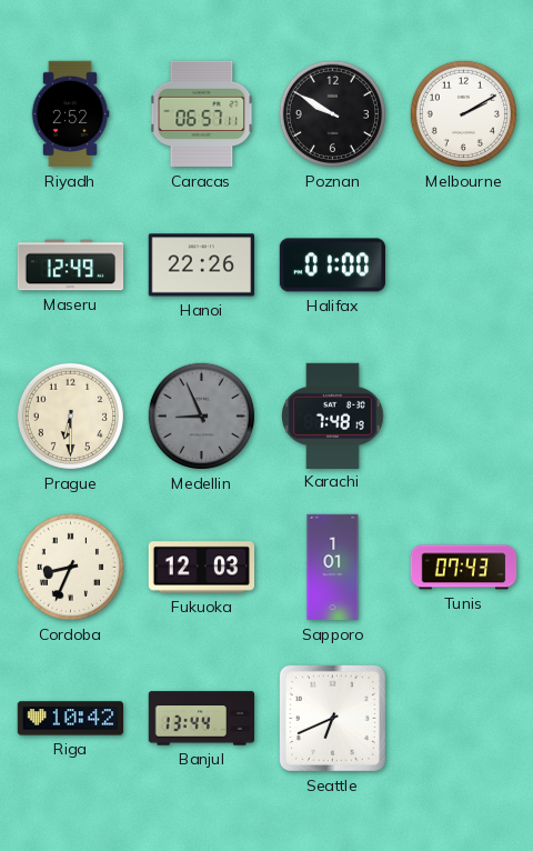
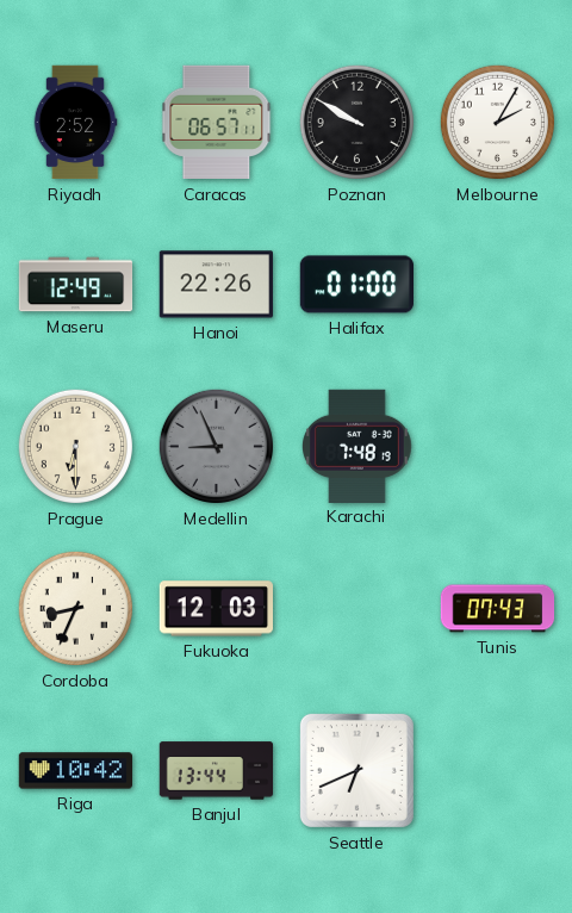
Melbourne: 2:10 -> 2:05 (497, 122)
Sapporo: 1:01 -> none (333, 568)
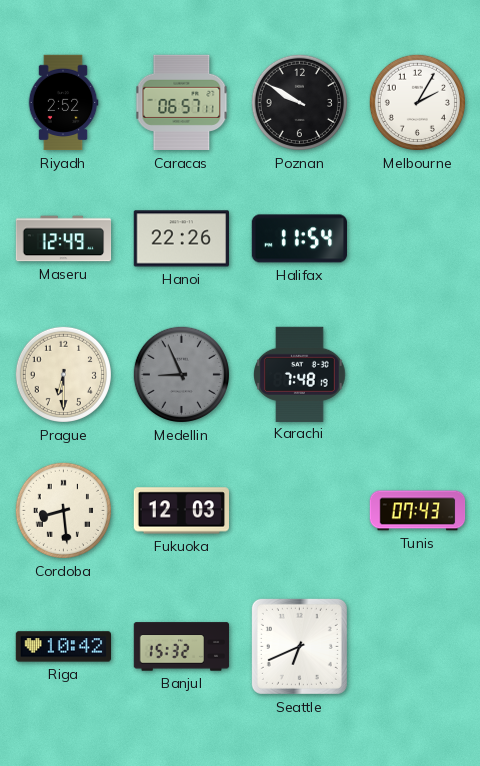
Halifax: 01:00 -> 11:54 (299, 239)
Cordoba: 8:34 -> 8:29 (63, 510)
Banjul: 13:44 -> 15:32 (182, 647)
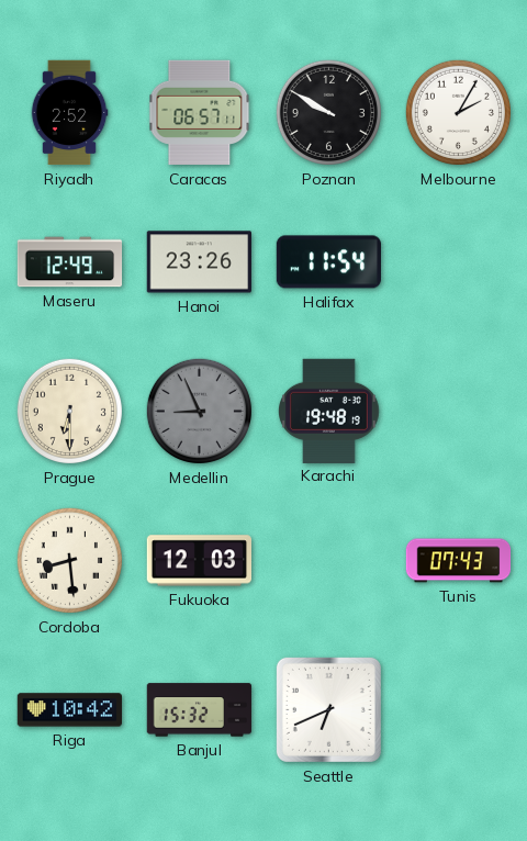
Hanoi: 22:26 -> 23:26 (199, 262)
Karachi: 7:48 -> 19:48 (329, 411)
